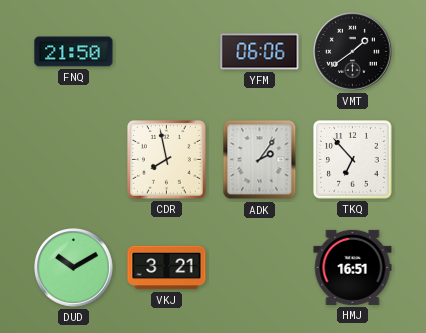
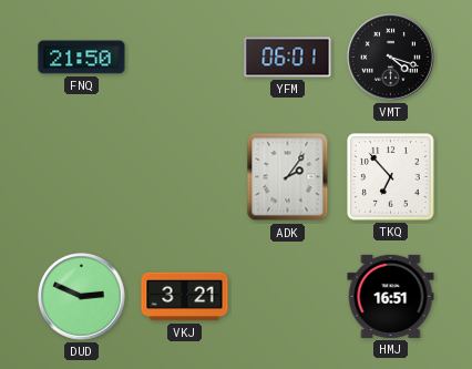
YFM: 06:06 -> 06:01 (288, 58)
VMT: 1:39 -> 4:18 (391, 58)
CDR: 7:58 -> none (167, 160)
DUD: 10:10 -> 2:49 (82, 297)
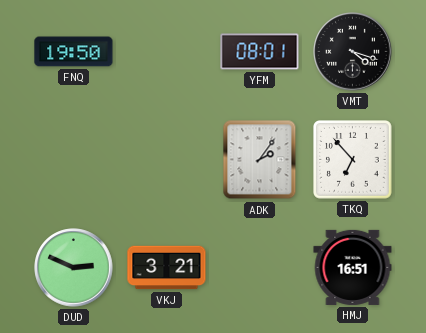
FNQ: 21:50 -> 19:50 (74, 52)
YFM: 06:01 -> 08:01 (260, 52)
